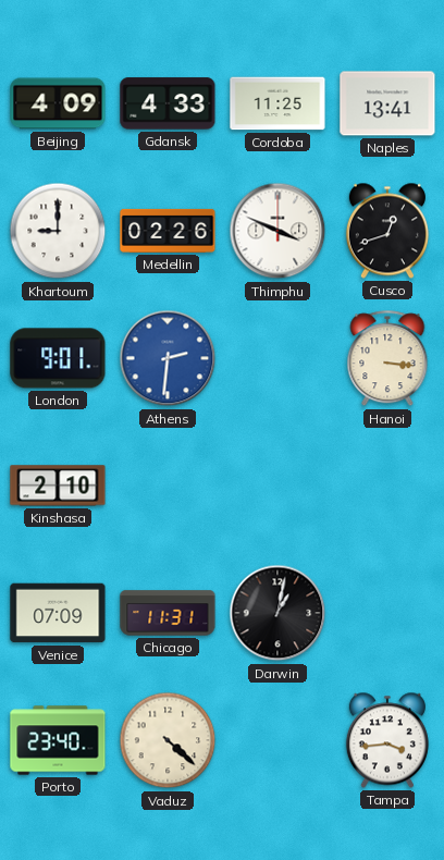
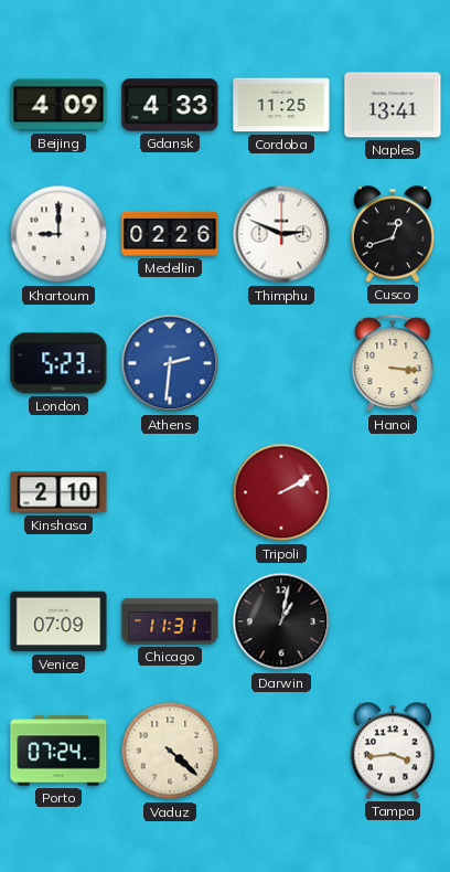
Thimphu: 3:49 -> 2:49 (281, 234)
London: 9:01 -> 5:23 (58, 363)
Tripoli: none -> 2:10 (281, 492)
Porto: 23:40 -> 07:24 (58, 751)
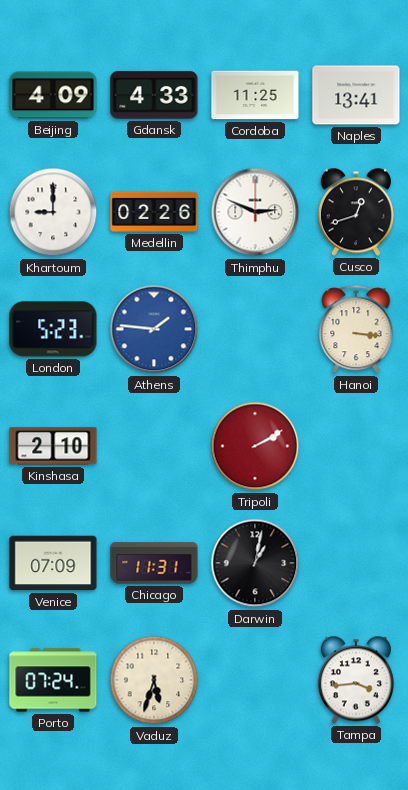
Athens: 2:31 -> 1:46 (154, 329)
Vaduz: 4:22 -> 5:33 (154, 680)
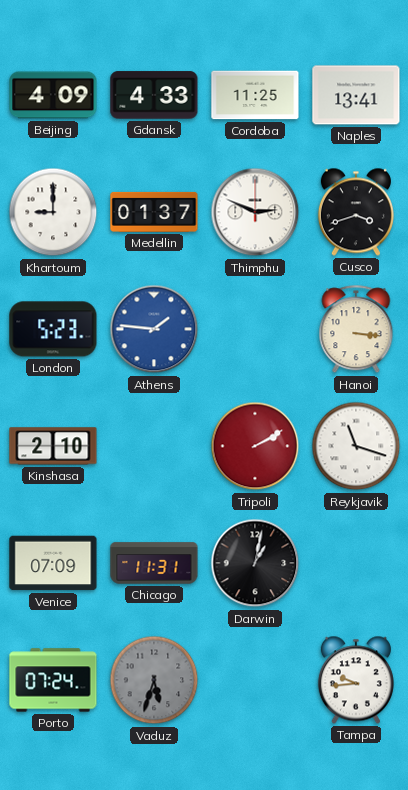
Medellin: 02:26 -> 01:37 (154, 212)
Cusco: 12:42 -> 3:42 (356, 212)
Reykjavik: none -> 11:18 (356, 446)
Vaduz dial: cream -> grey (154, 680)
Tampa: 3:44 -> 9:44 (356, 680)
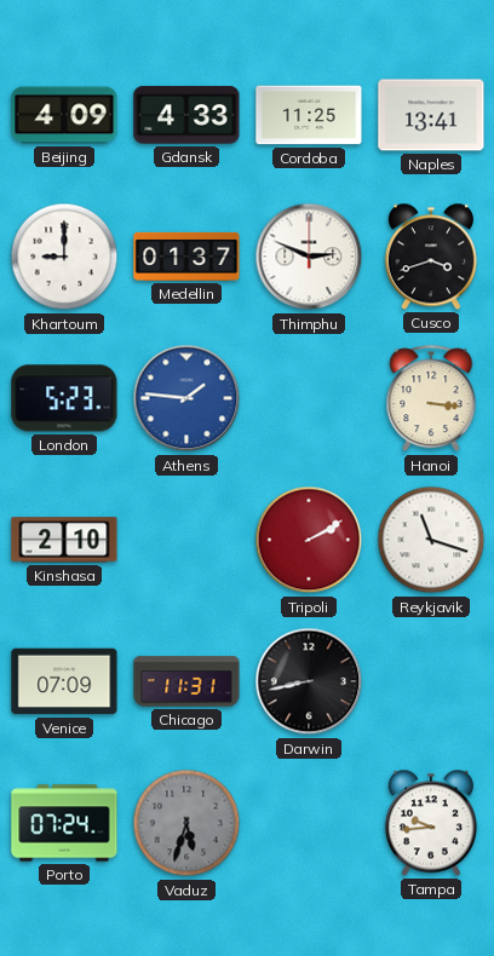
Darwin: 1:02 -> 8:43 (309, 681)
